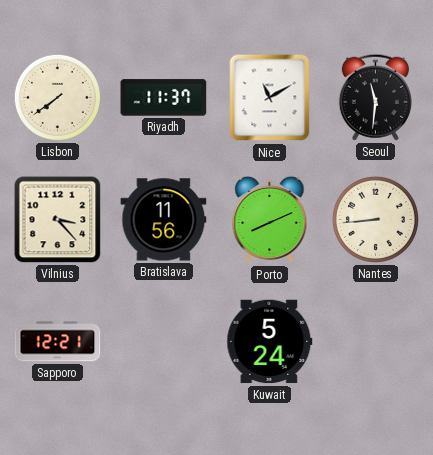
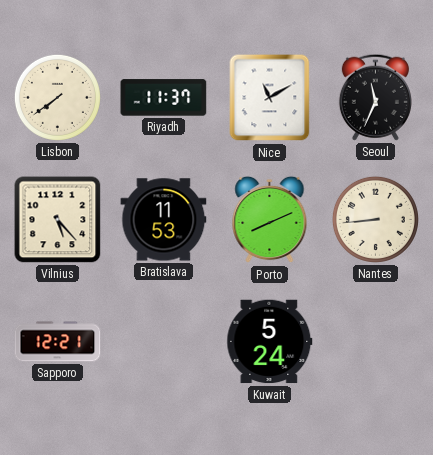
Seoul: 11:31 -> 11:34 (375, 97)
Vilnius: 3:23 -> 5:23 (58, 220)
Bratislava: 11:56 -> 11:53 (164, 220)
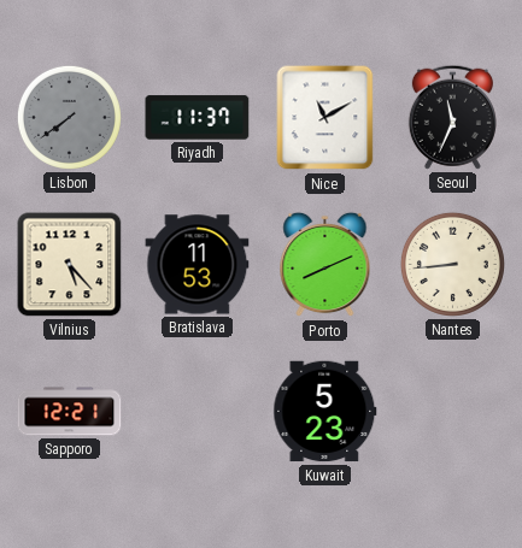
Lisbon dial: cream -> grey (69, 117)
Kuwait: 5:24 -> 5:23 (325, 412)
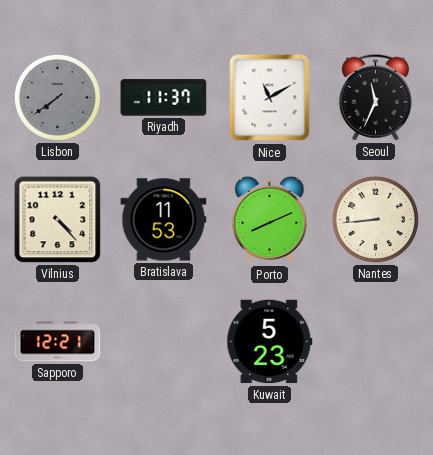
Vilnius: 5:23 -> 4:23 (58, 220)
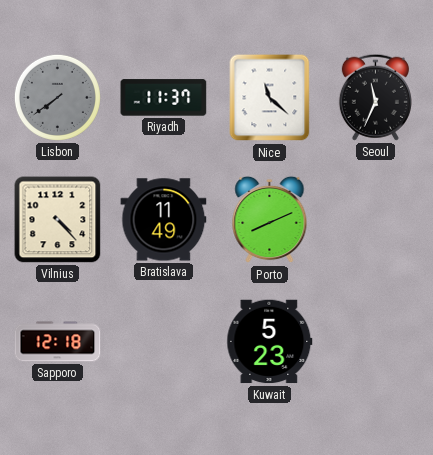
Nice: 11:10 -> 11:22 (270, 98)
Bratislava: 11:53 -> 11:49 (164, 220)
Nantes: 8:44 -> none (375, 219)
Sapporo: 12:21 -> 12:18 (58, 342)
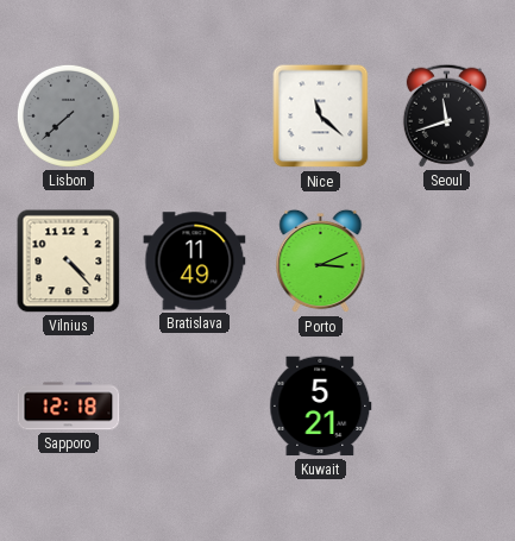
Lisbon: 7:39 -> 7:38 (68, 115)
Riyadh: 11:37 -> none (164, 98)
Seoul: 11:34 -> 11:42 (446, 115)
Porto: 8:11 -> 3:11 (321, 262)
Kuwait: 5:23 -> 5:21 (321, 407)
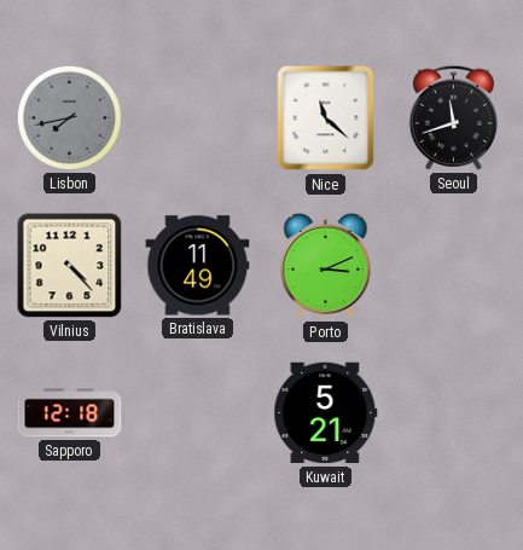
Lisbon: 7:38 -> 7:43 (69, 117)
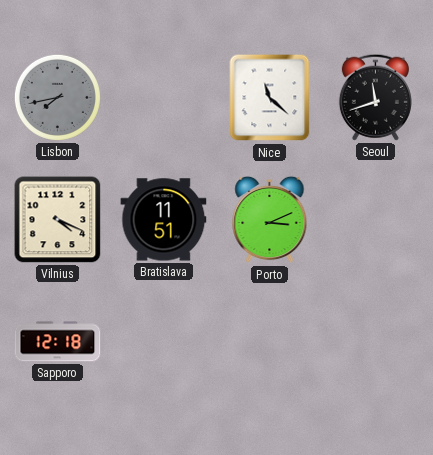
Vilnius: 4:23 -> 4:19 (58, 220)
Bratislava: 11:49 -> 11:51 (164, 220)
Kuwait: 5:21 -> none (326, 413)
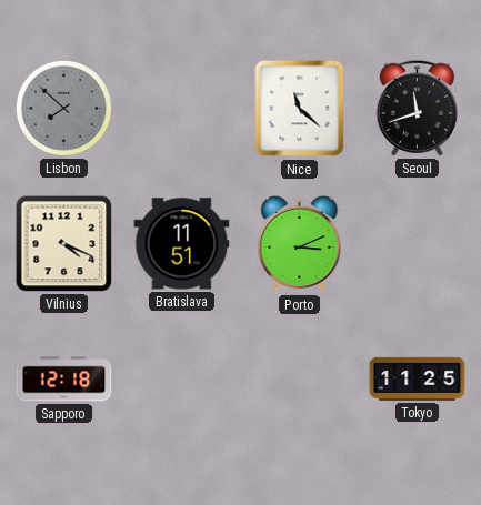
Lisbon: 7:43 -> 7:52 (63, 108)
Tokyo: none -> 11:25 (418, 378)
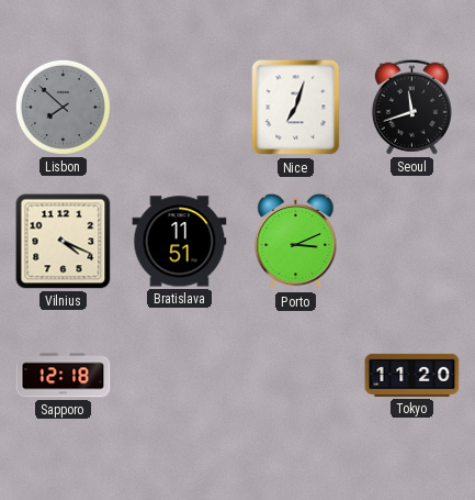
Nice: 11:22 -> 7:03 (296, 108)
Tokyo: 11:25 -> 11:20 (412, 375)
